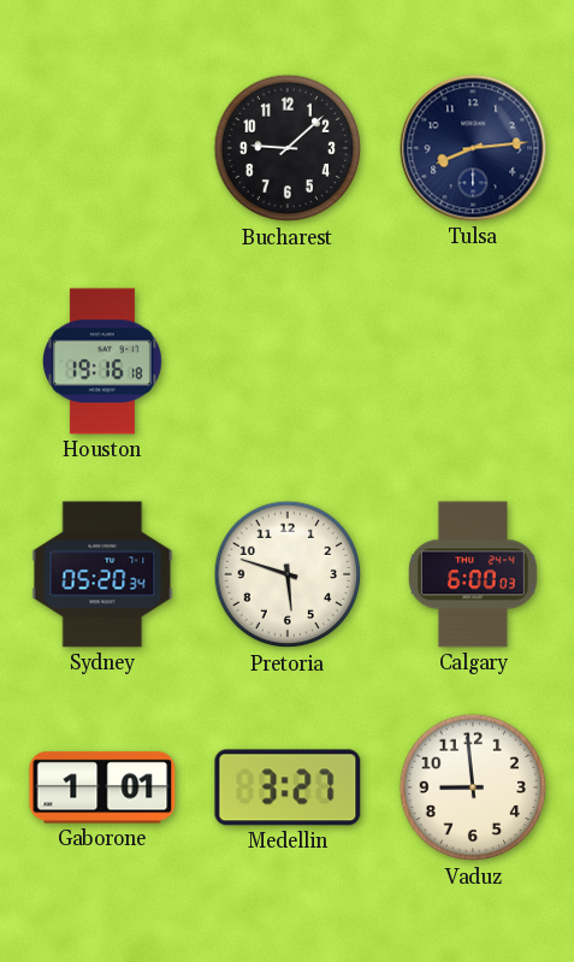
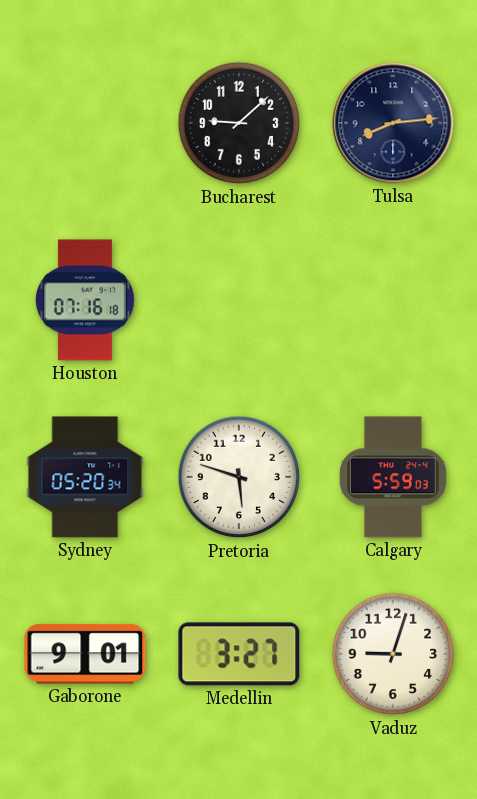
Houston: 19:16 -> 07:16 (86, 300)
Calgary: 6:00 -> 5:59 (393, 477)
Gaborone: 1:01 -> 9:01 (85, 654)
Vaduz: 8:59 -> 9:03 (393, 654)
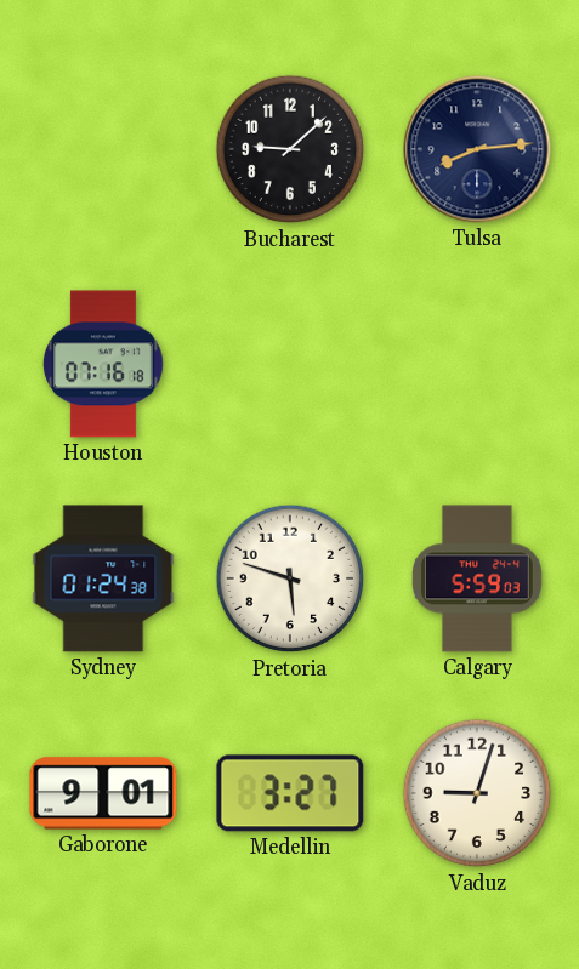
Sydney: 05:20 -> 01:24 (103, 578)
